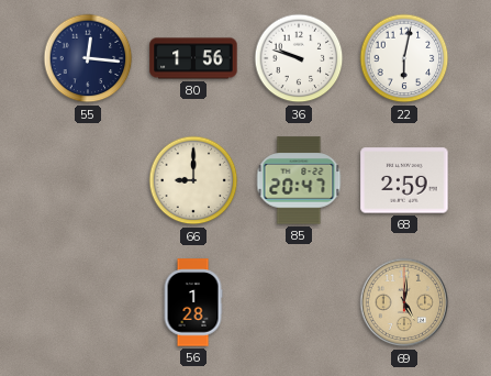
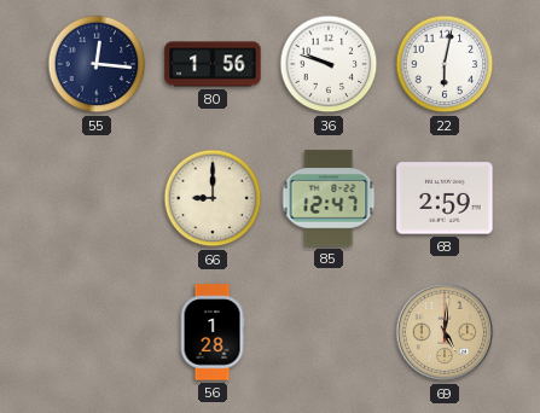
85: 20:47 -> 12:47 (329, 198)
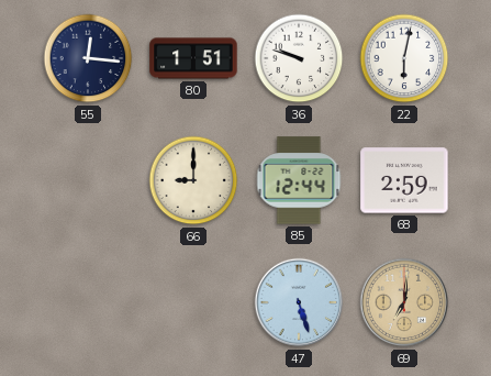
80: 1:56 -> 1:51 (193, 58)
85: 12:47 -> 12:44 (299, 180)
56: 1:28 -> none (213, 332)
47: none -> 5:27 (299, 302)
69: 5:01 -> 7:01 (404, 302)
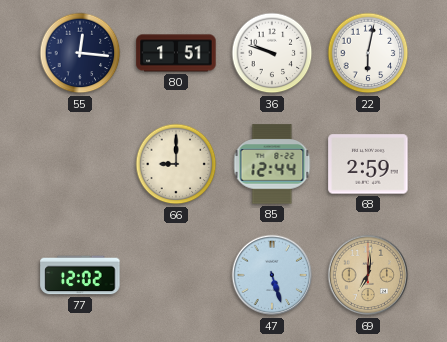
77: none -> 12:02 (80, 275)
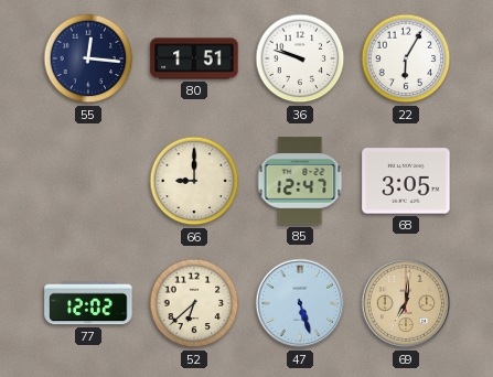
22: 6:02 -> 6:05 (406, 58)
85: 12:44 -> 12:47 (300, 181)
68: 2:59 -> 3:05 (406, 181)
52: none -> 6:38 (194, 303)
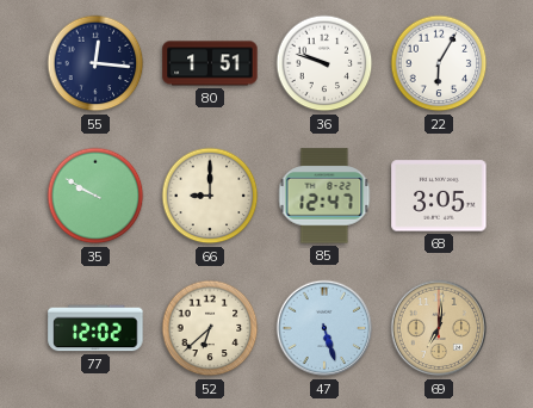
35: none -> 9:50 (95, 196)
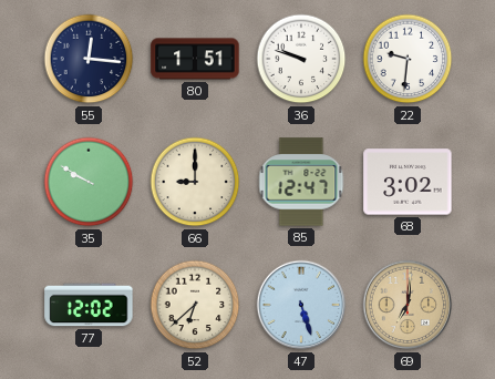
22: 6:05 -> 9:31 (408, 59)
68: 3:05 -> 3:02 (408, 182)
